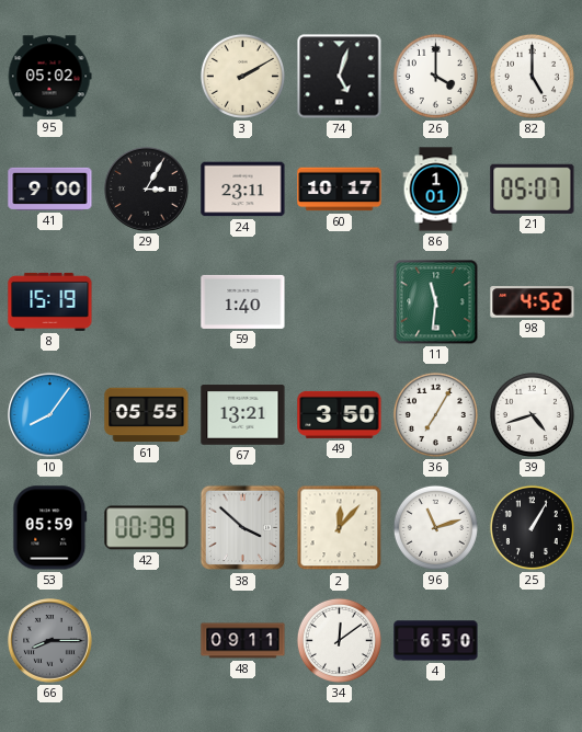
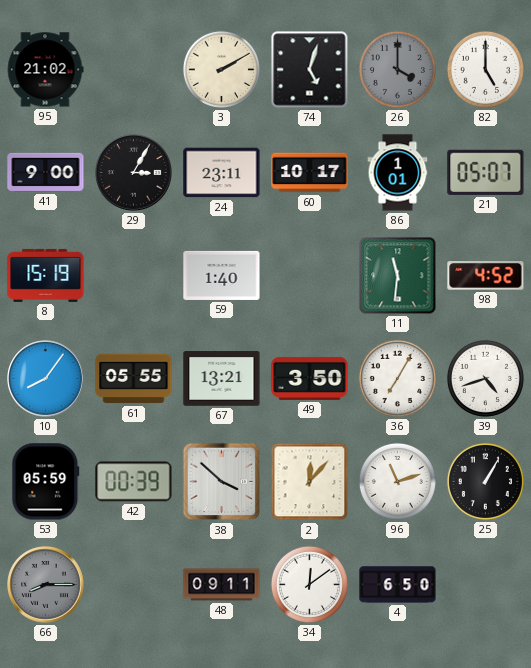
95: 05:02 -> 21:02 (45, 70)
26 dial: white -> grey (397, 69)
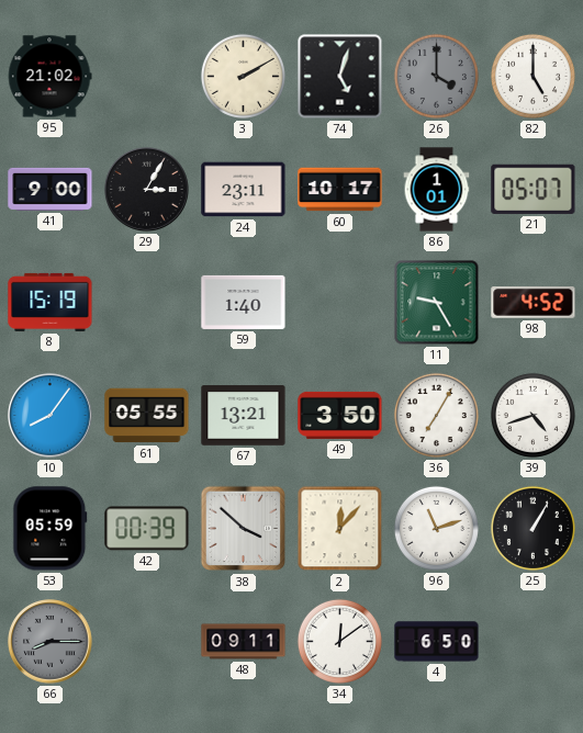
11: 11:31 -> 9:25 (437, 303)
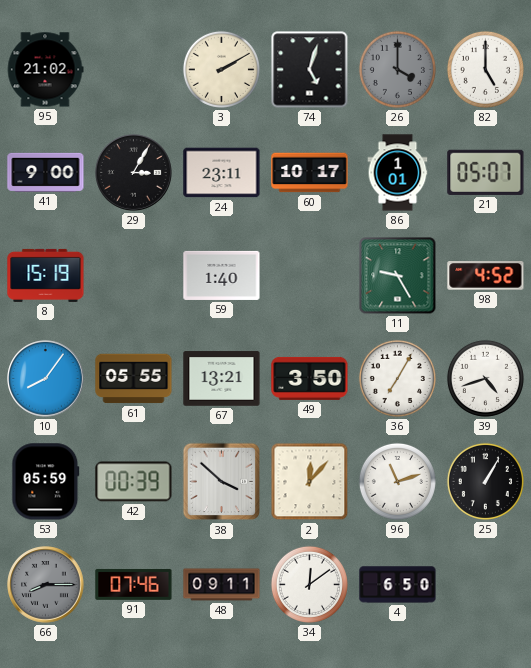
91: none -> 07:46 (134, 584)
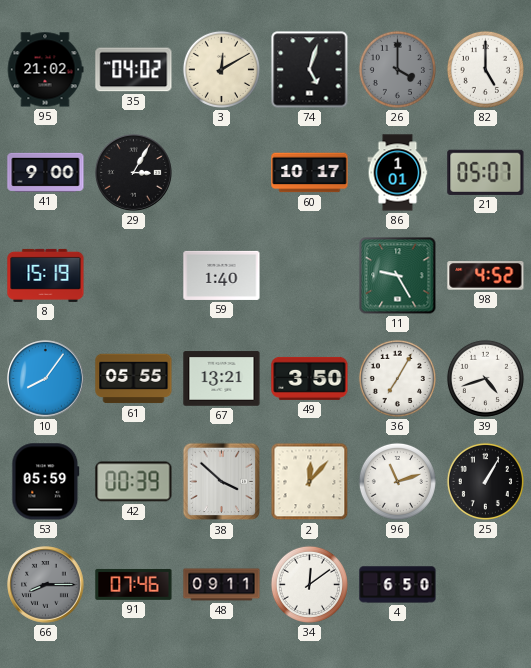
35: none -> 04:02 (134, 70)
3: 2:10 -> 12:10 (221, 69)
24: 23:11 -> none (222, 173)
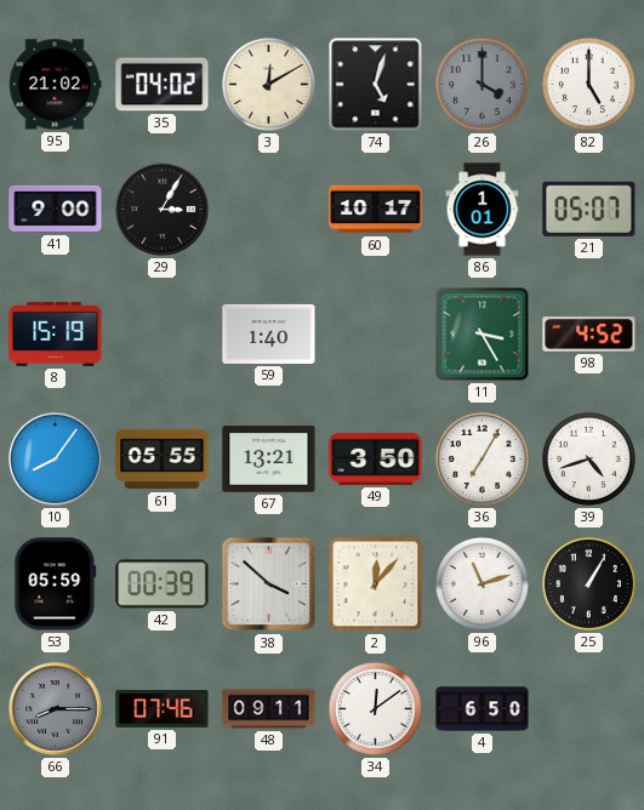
11: 9:25 -> 3:25 (483, 335)
